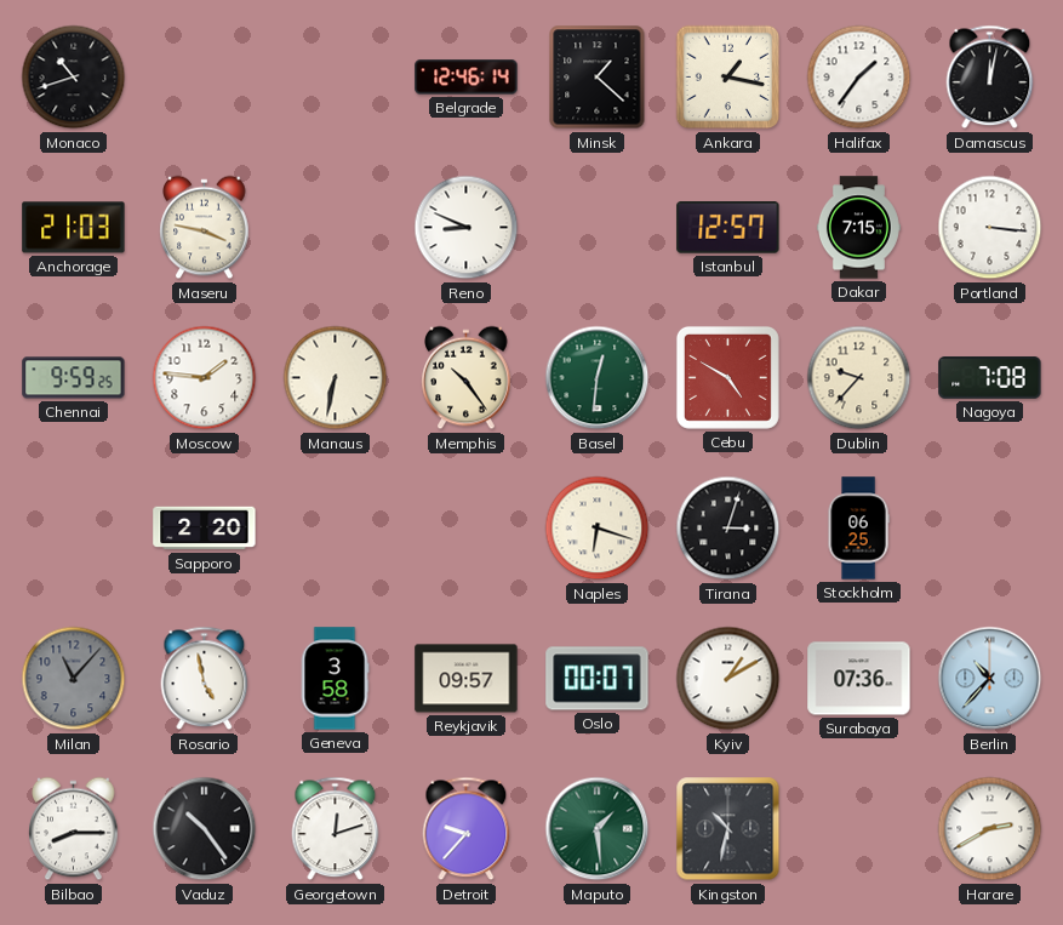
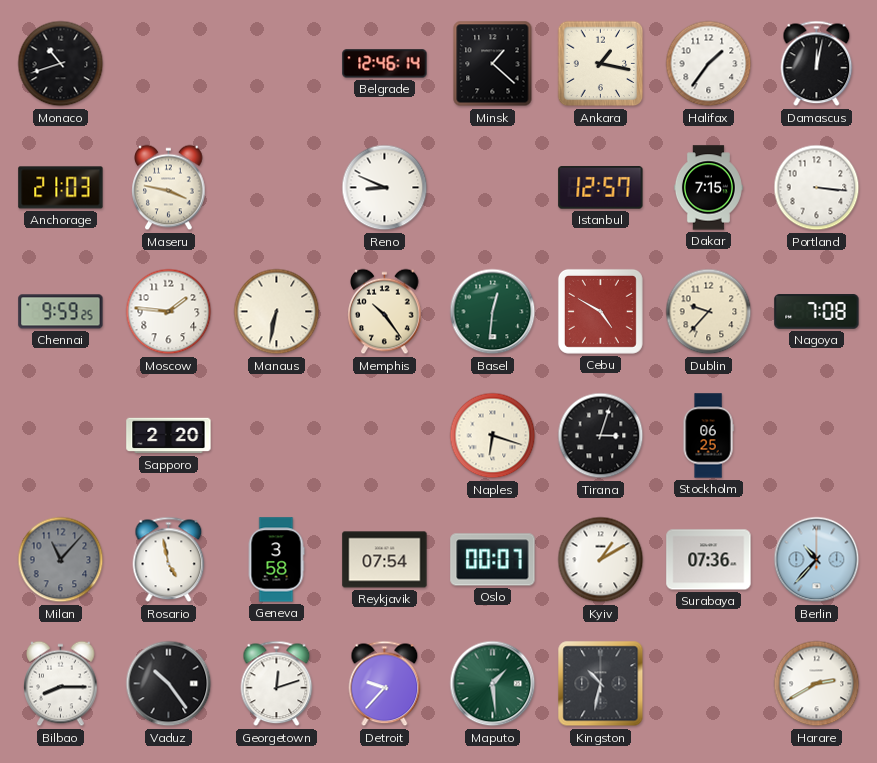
Reykjavik: 09:57 -> 07:54 (385, 560)
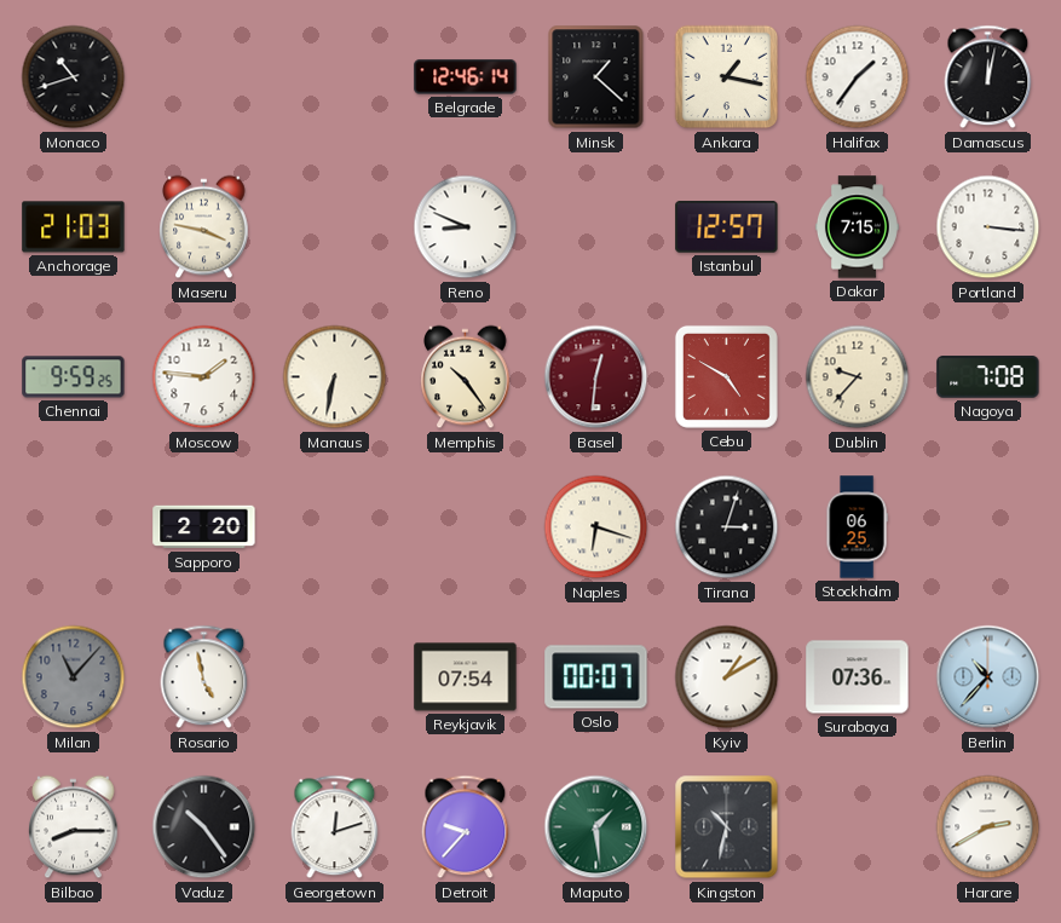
Basel dial: green -> burgundy (596, 377)
Geneva: 3:58 -> none (276, 560)
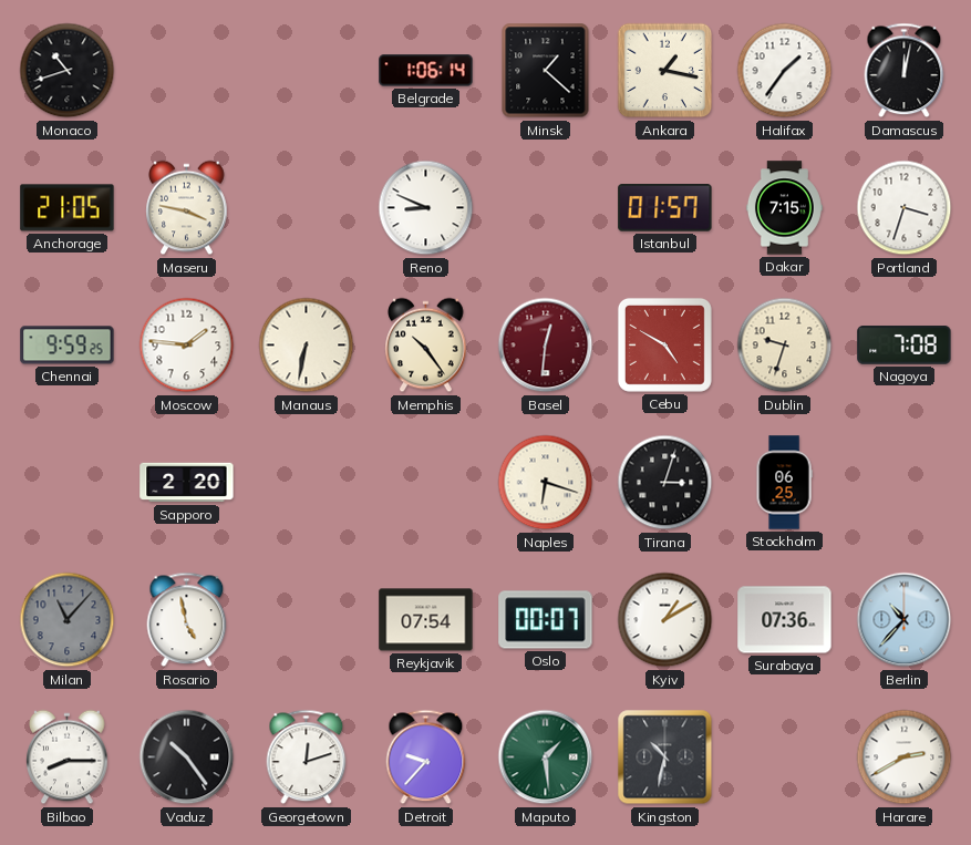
Belgrade: 12:46 -> 1:06 (426, 71)
Anchorage: 21:03 -> 21:05 (68, 208)
Istanbul: 12:57 -> 01:57 (665, 208)
Portland: 3:16 -> 3:33 (905, 208)
Dublin: 9:37 -> 9:33 (785, 346)
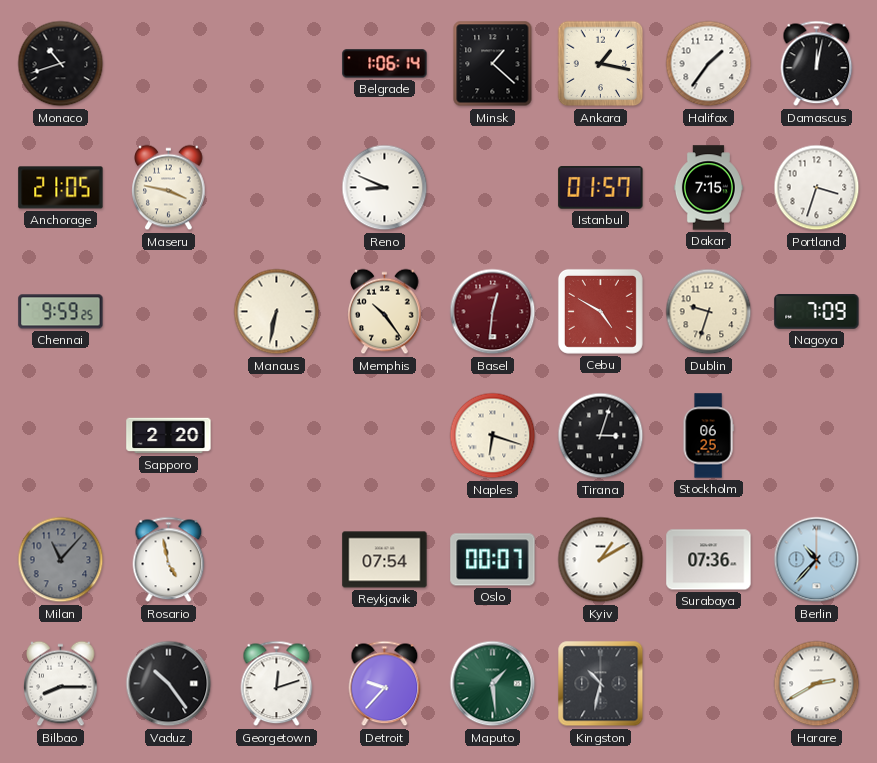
Moscow: 1:46 -> none (187, 346)
Nagoya: 7:08 -> 7:09 (817, 312)
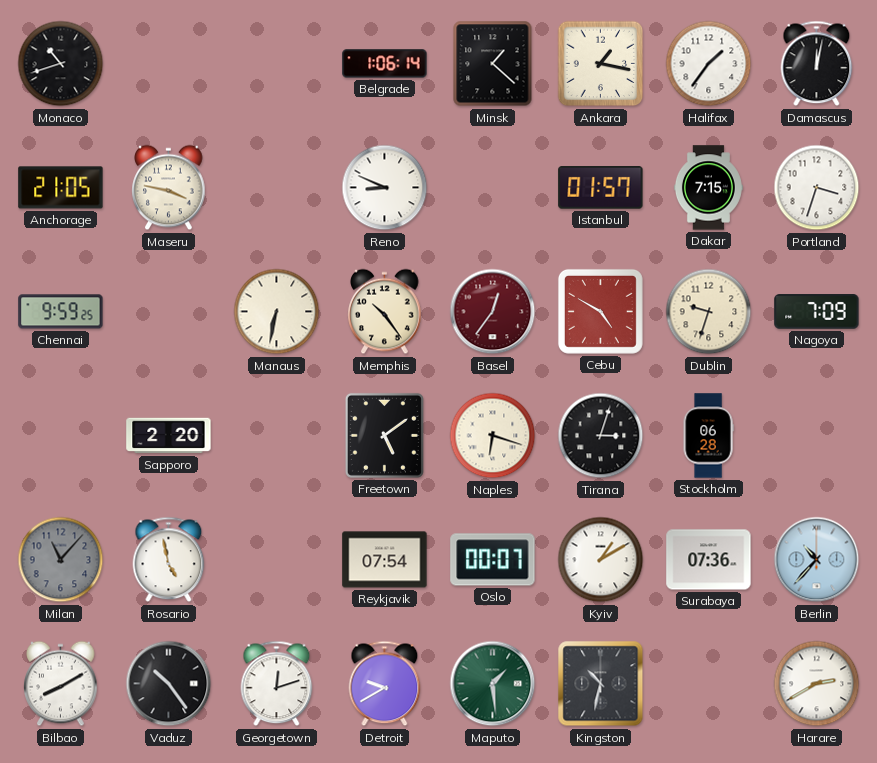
Basel: 12:31 -> 12:36 (493, 312)
Freetown: none -> 5:09 (384, 435)
Stockholm: 06:25 -> 06:28 (708, 436)
Bilbao: 8:15 -> 8:10 (61, 684)
Detroit: 9:37 -> 9:40 (385, 684)
